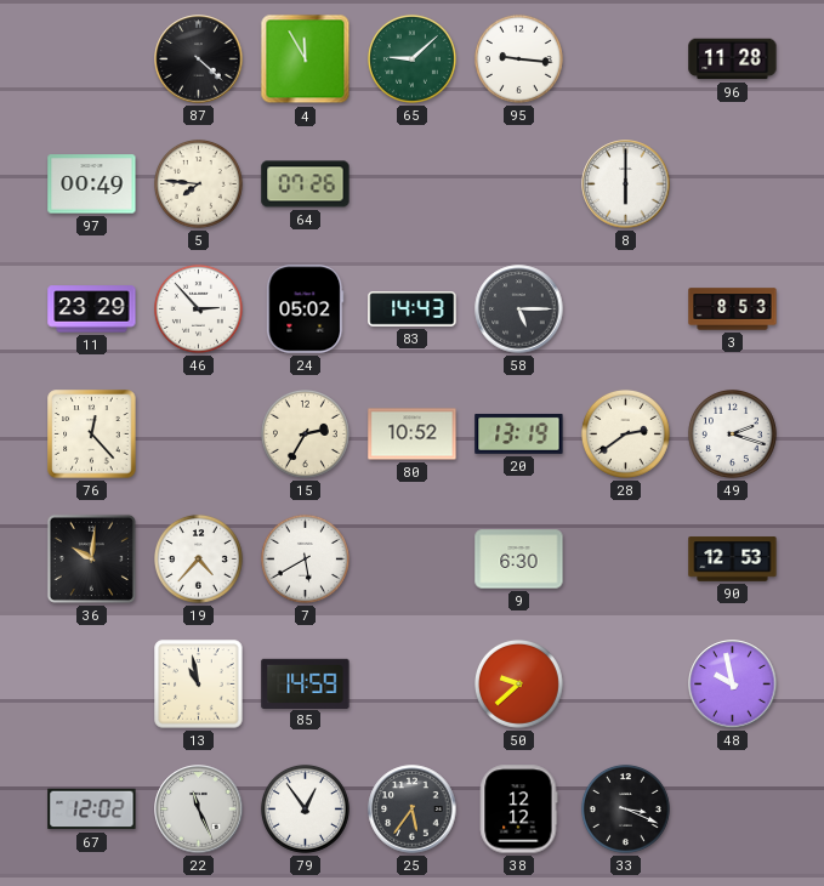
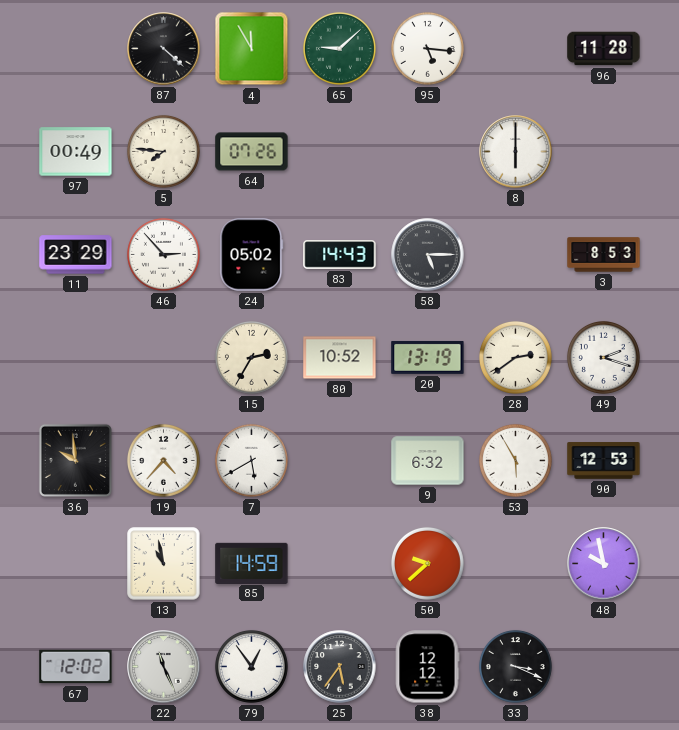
95: 9:16 -> 5:16 (427, 48)
76: 12:23 -> none (92, 435)
36: 10:01 -> 9:59 (75, 460)
9: 6:30 -> 6:32 (428, 461)
53: none -> 5:55 (515, 460)
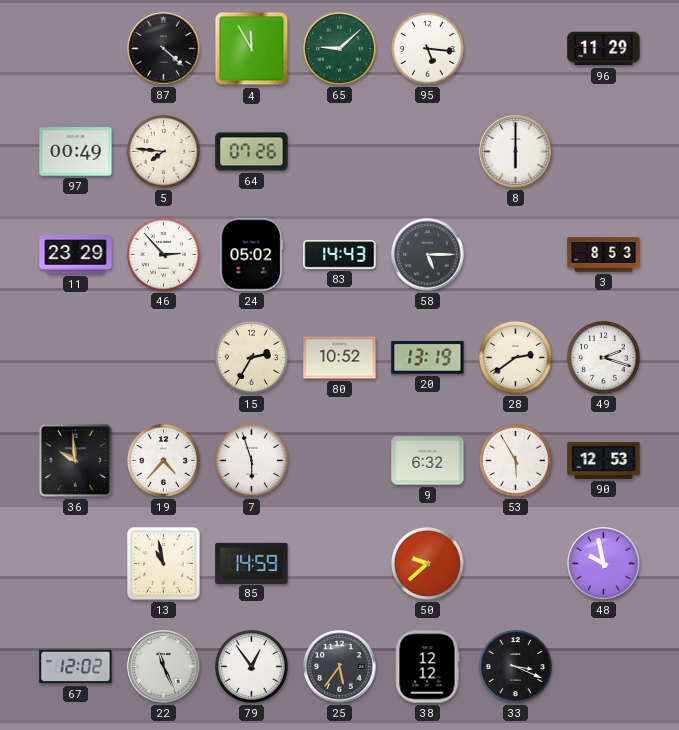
96: 11:28 -> 11:29 (604, 49)
7: 5:40 -> 5:57 (251, 460)
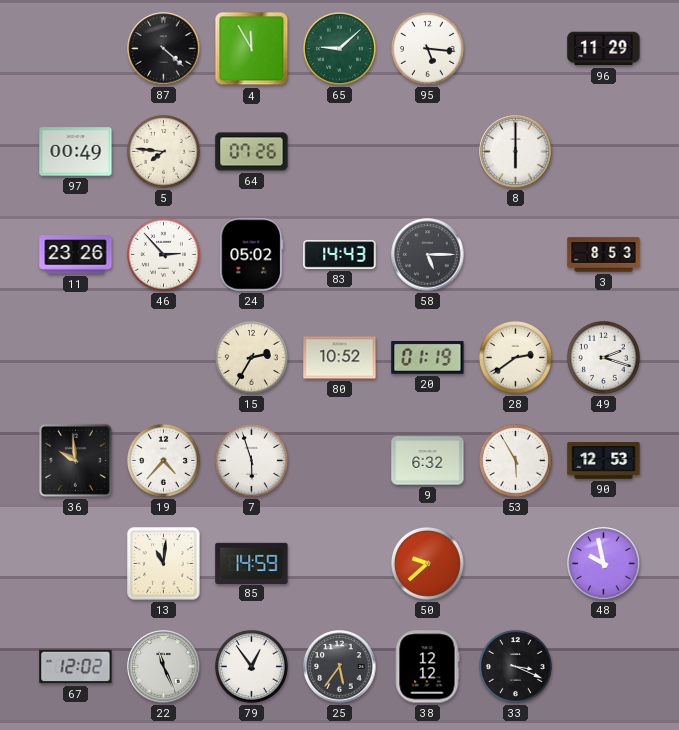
11: 23:29 -> 23:26 (76, 255)
20: 13:19 -> 01:19 (428, 357)
13: 10:58 -> 11:01 (164, 564)
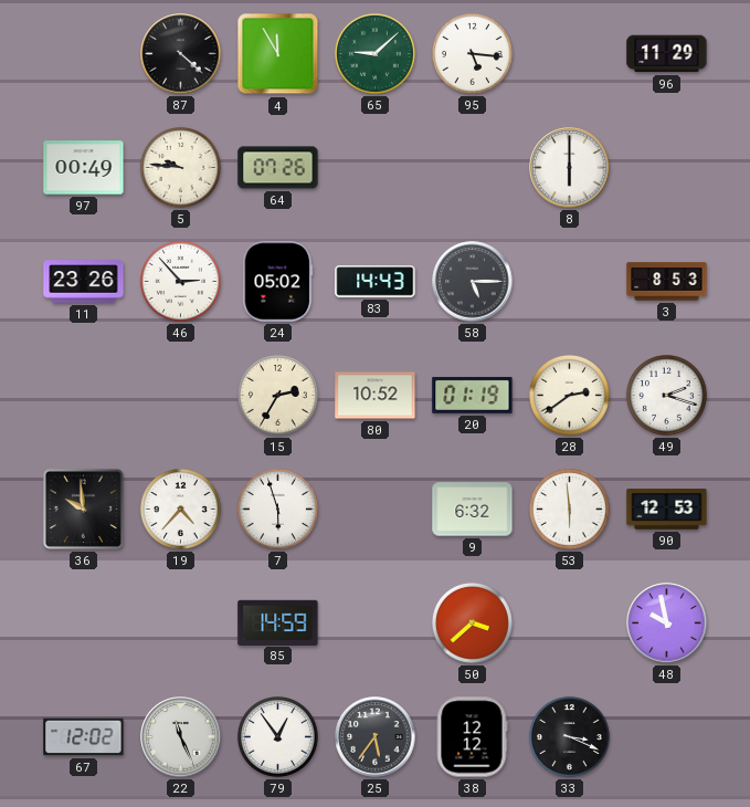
5: 7:46 -> 9:46 (180, 167)
53: 5:55 -> 5:59 (569, 509)
13: 11:01 -> none (164, 564)
50: 9:38 -> 3:38 (472, 622)
